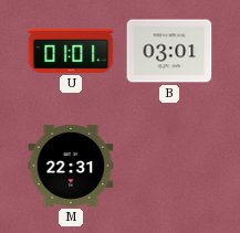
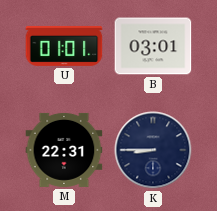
K: none -> 8:45 (153, 150)
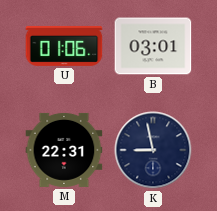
U: 01:01 -> 01:06 (64, 46)
K: 8:45 -> 8:58 (153, 150)
